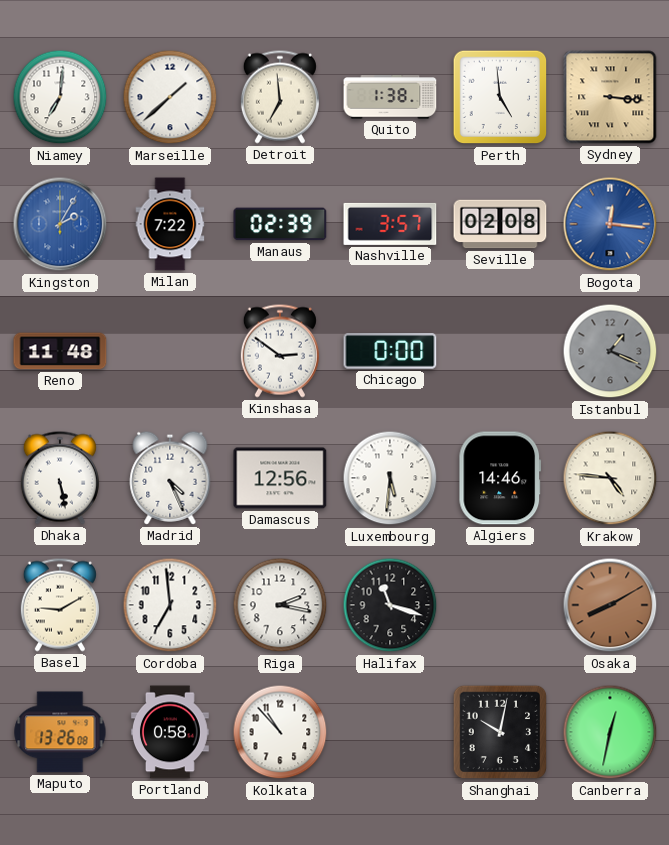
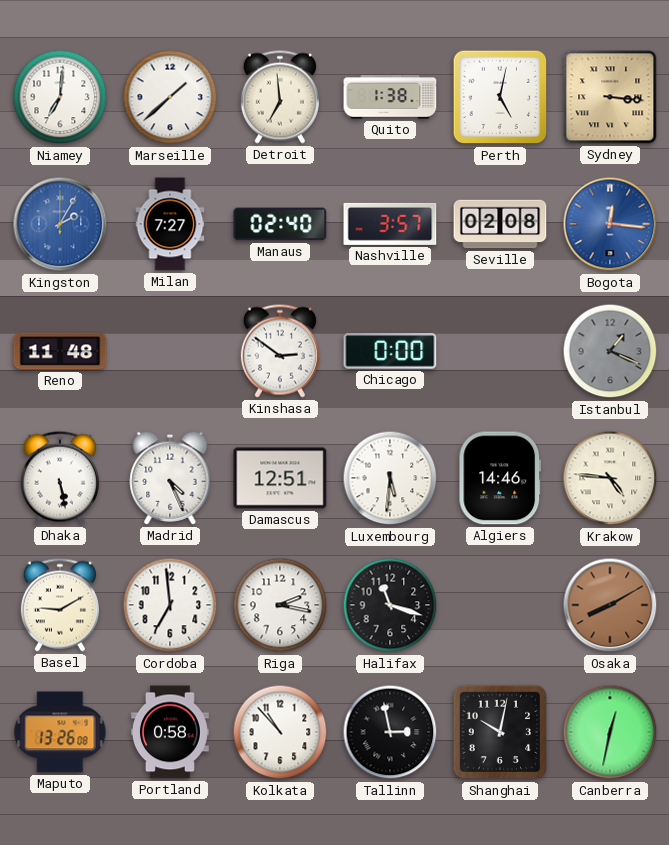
Perth: 4:59 -> 5:02 (500, 97)
Milan: 7:22 -> 7:27 (170, 224)
Manaus: 02:39 -> 02:40 (280, 224)
Damascus: 12:56 -> 12:51 (280, 478)
Tallinn: none -> 2:58 (390, 732)
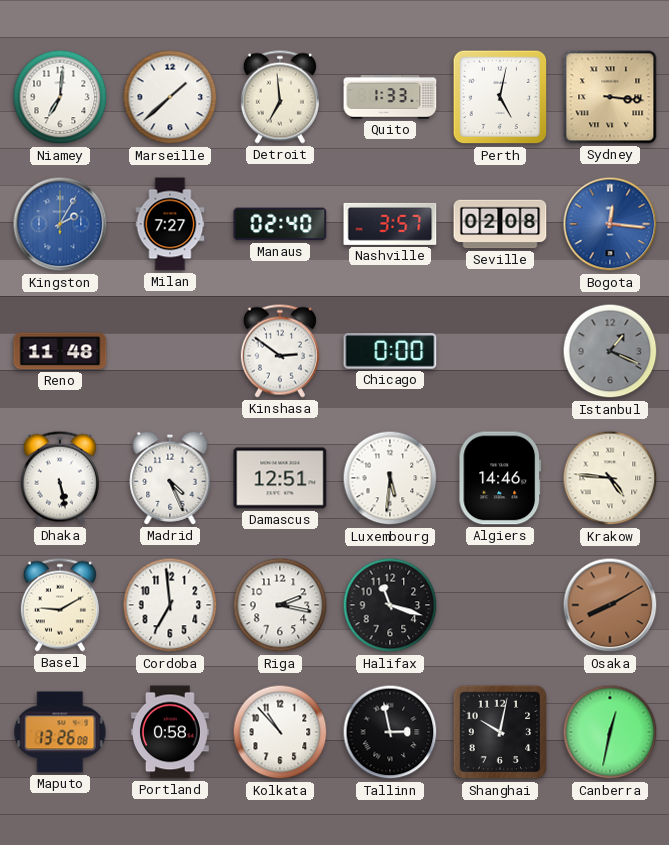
Quito: 1:38 -> 1:33 (390, 97)
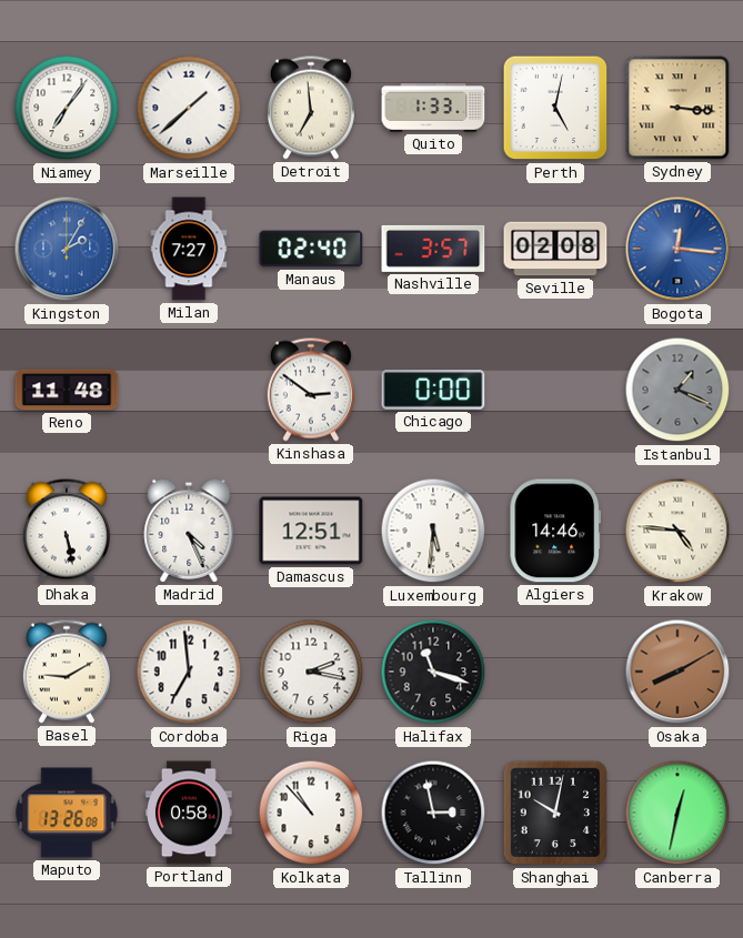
Niamey: 7:01 -> 7:06 (67, 108)
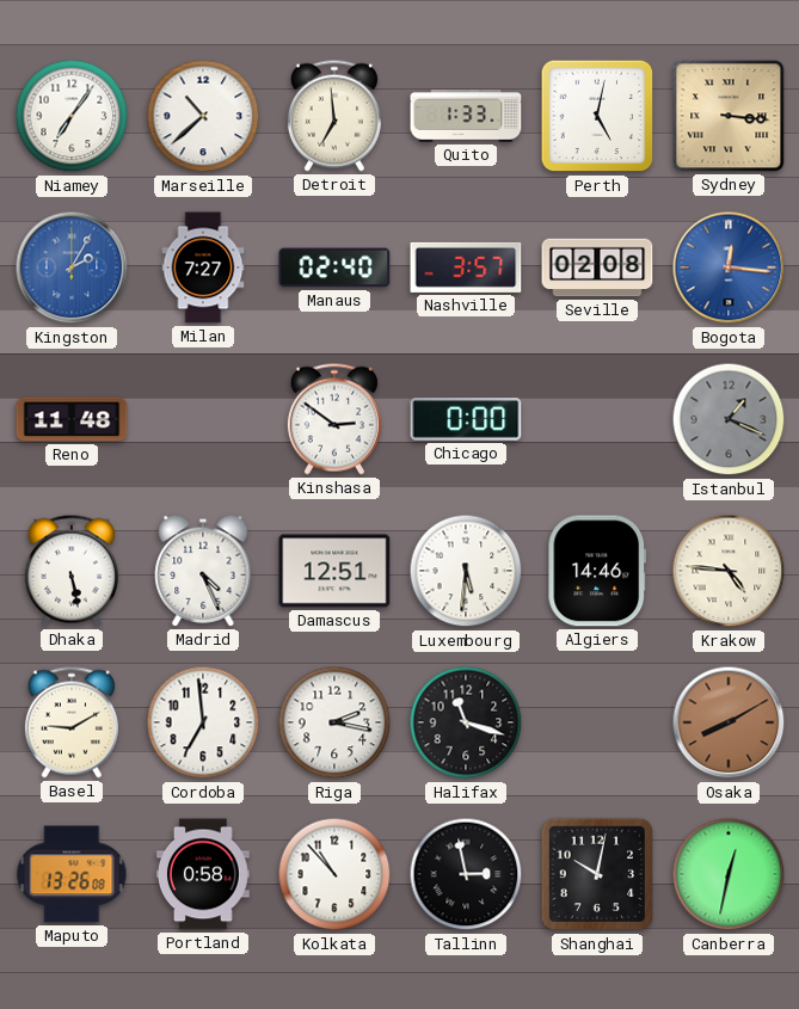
Marseille: 1:38 -> 10:38 (203, 116)
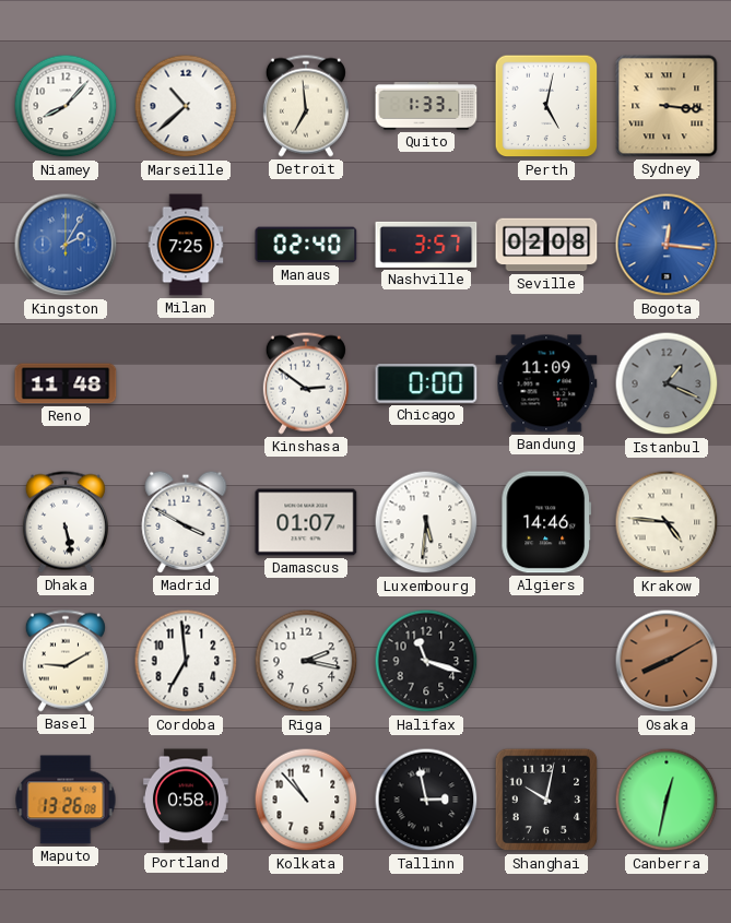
Niamey: 7:06 -> 8:07 (66, 106)
Milan: 7:27 -> 7:25 (186, 245)
Bandung: none -> 11:09 (546, 383)
Madrid: 4:26 -> 3:50 (186, 522)
Damascus: 12:51 -> 01:07 (306, 522)
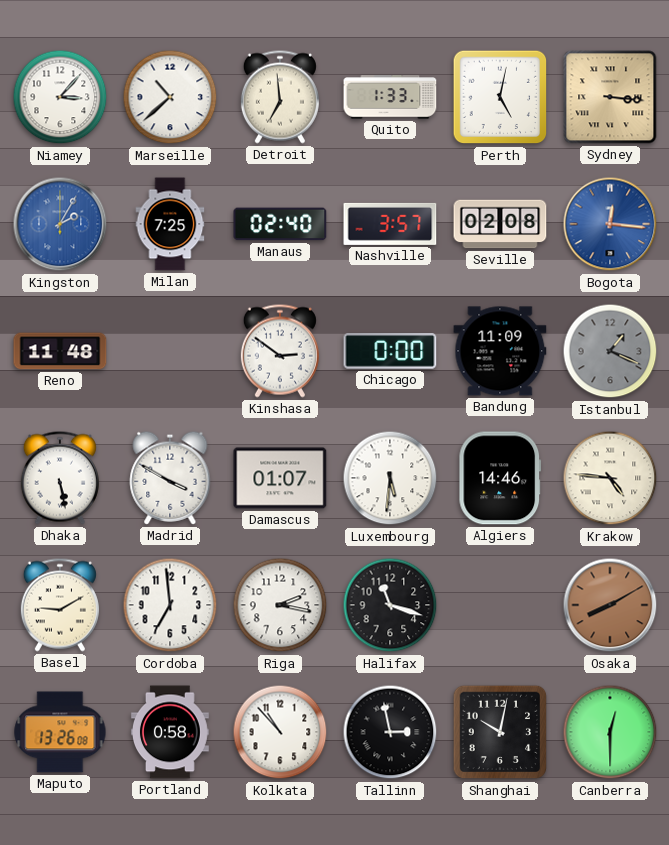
Niamey: 8:07 -> 3:07 (60, 97)
Canberra: 12:32 -> 12:30 (610, 732)
